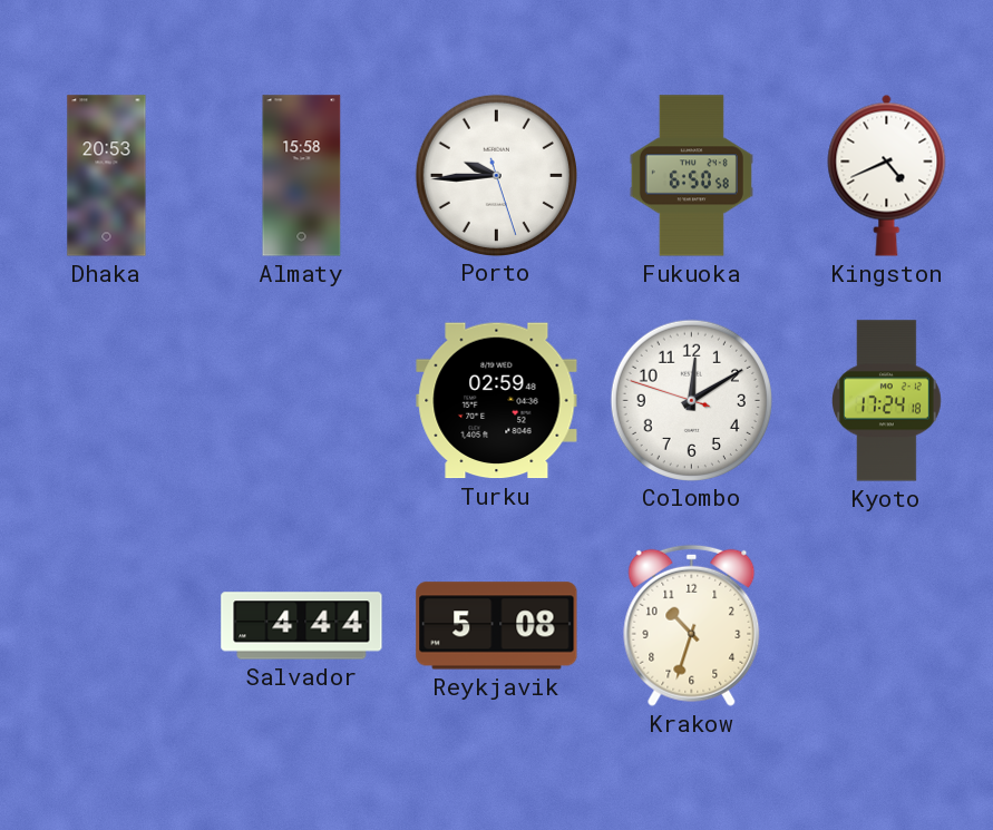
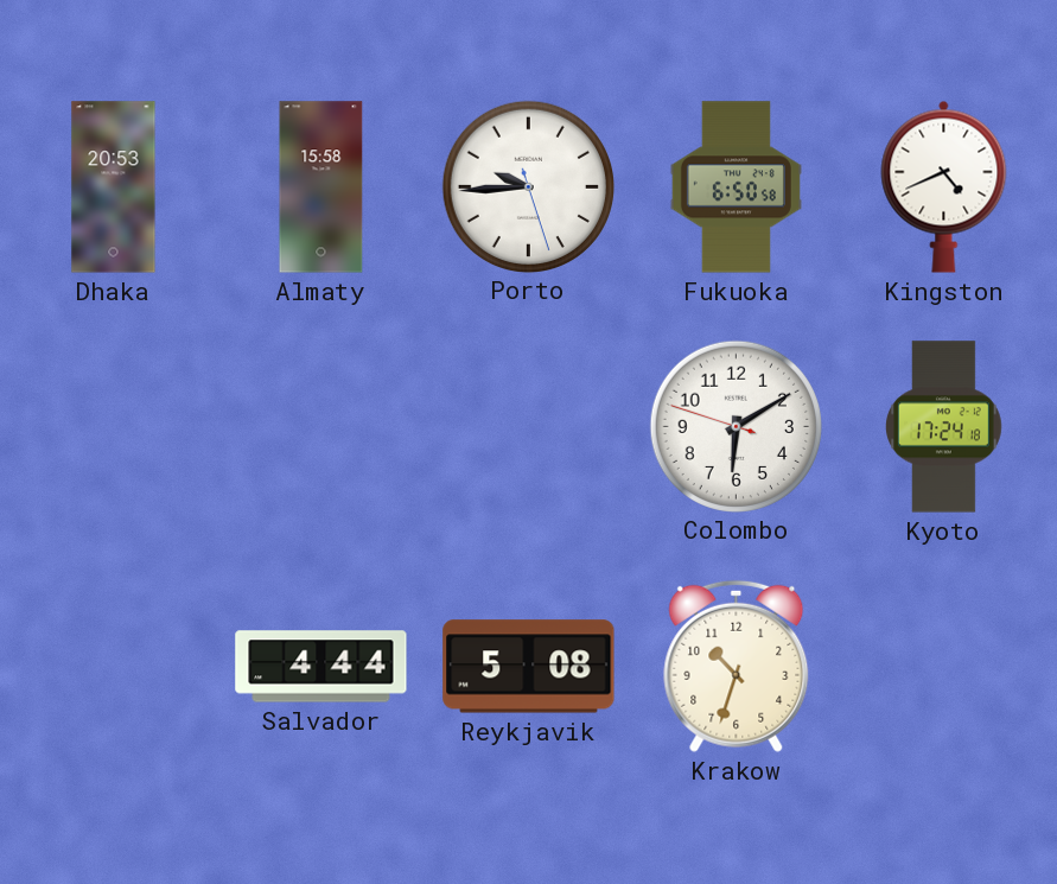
Turku: 02:59 -> none (497, 401)
Colombo: 12:09 -> 6:09 (736, 426)
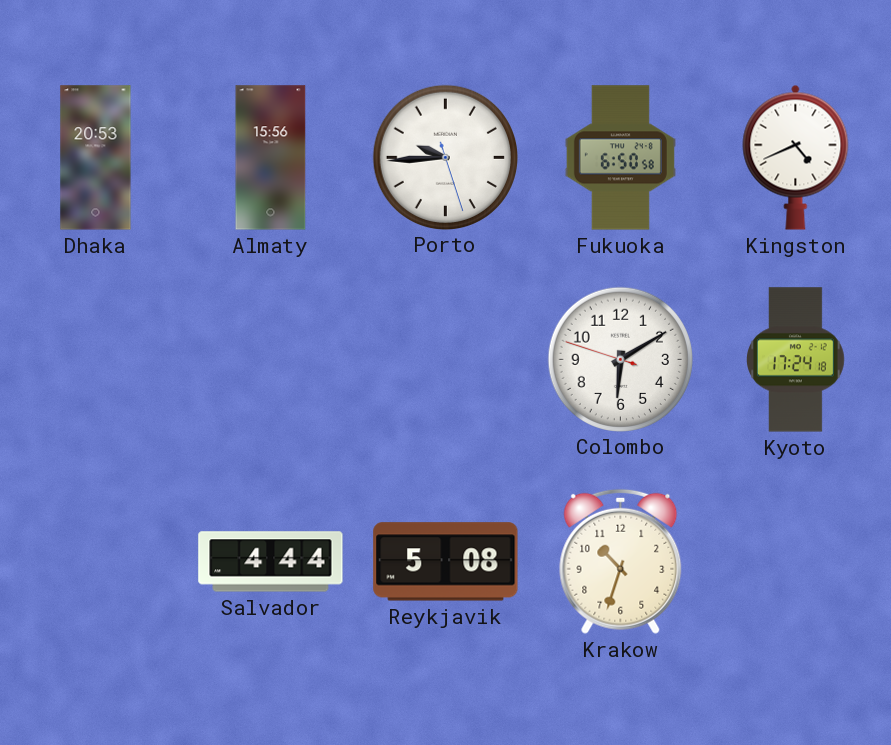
Almaty: 15:58 -> 15:56 (271, 158)
